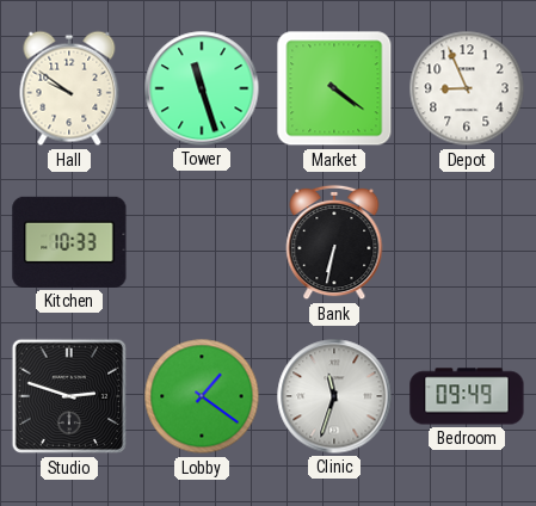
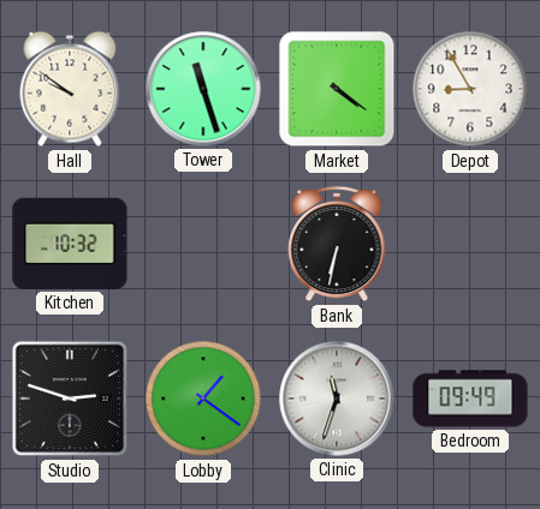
Depot: 8:56 -> 8:55 (470, 89)
Kitchen: 10:33 -> 10:32 (70, 244)
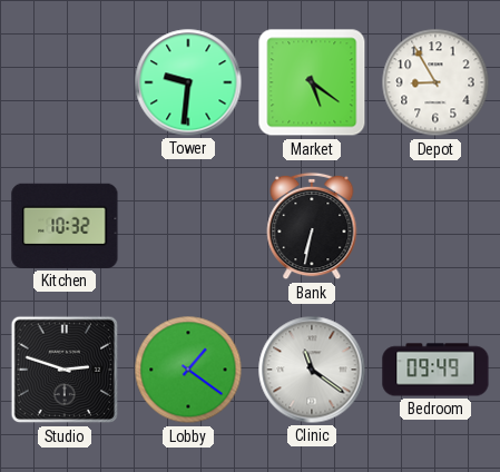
Hall: 9:51 -> none (70, 89)
Tower: 11:27 -> 9:31 (188, 82)
Market: 4:21 -> 5:21 (312, 82)
Clinic: 11:33 -> 11:21 (312, 370)
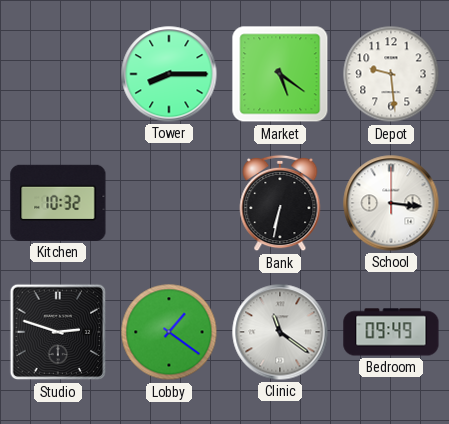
Tower: 9:31 -> 8:15 (169, 74)
Depot: 8:55 -> 9:29 (391, 74)
School: none -> 3:16 (391, 203)
